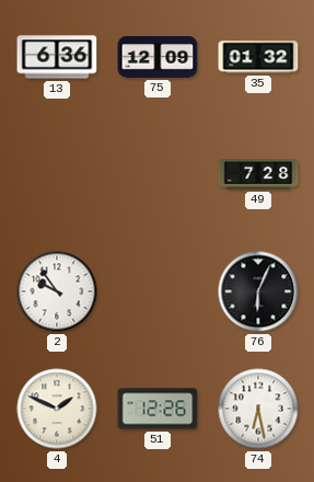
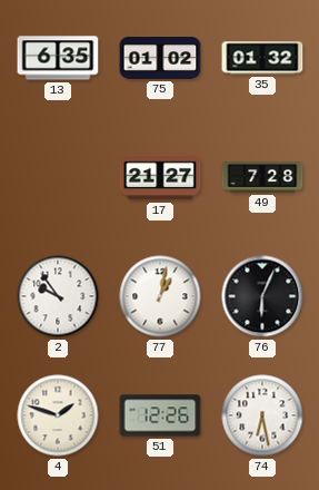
13: 6:36 -> 6:35 (58, 58)
75: 12:09 -> 01:02 (160, 59)
17: none -> 21:27 (160, 177)
77: none -> 1:02 (160, 296)
4: 1:49 -> 1:48 (58, 415)
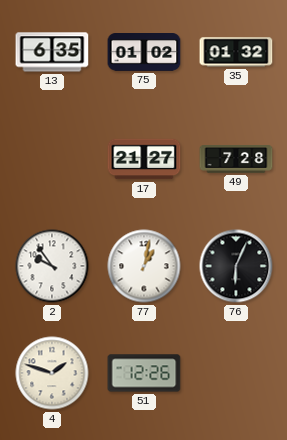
74: 6:28 -> none (262, 415)
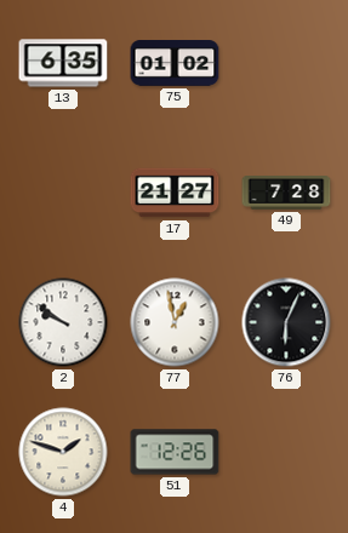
35: 01:32 -> none (236, 52)
2: 9:54 -> 9:51 (63, 322)
77: 1:02 -> 12:58 (175, 322)
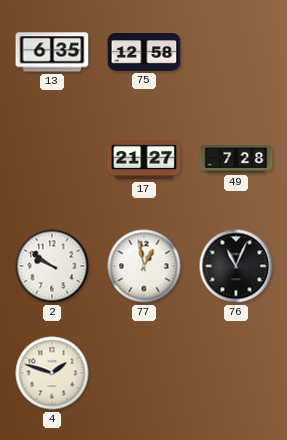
75: 01:02 -> 12:58 (144, 53)
76: 6:04 -> 11:04 (236, 266)
51: 12:26 -> none (175, 452)
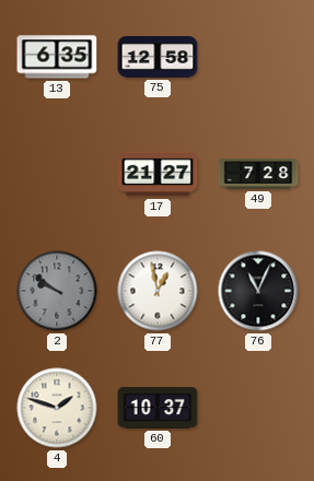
2 dial: white -> grey (57, 291)
60: none -> 10:37 (158, 408)
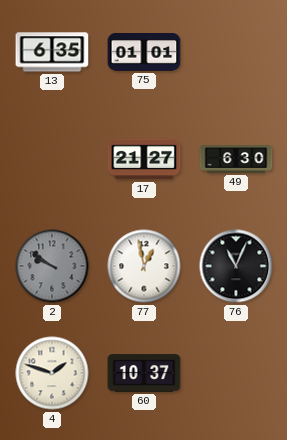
75: 12:58 -> 01:01 (144, 53)
49: 7:28 -> 6:30 (236, 159)
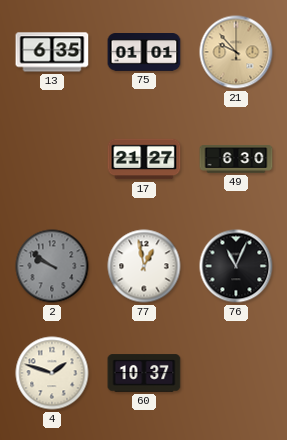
21: none -> 9:53 (236, 52)
